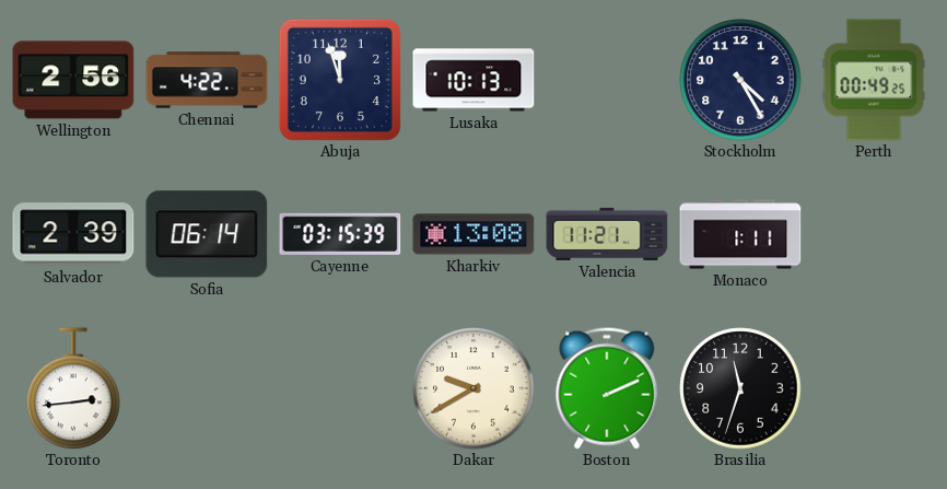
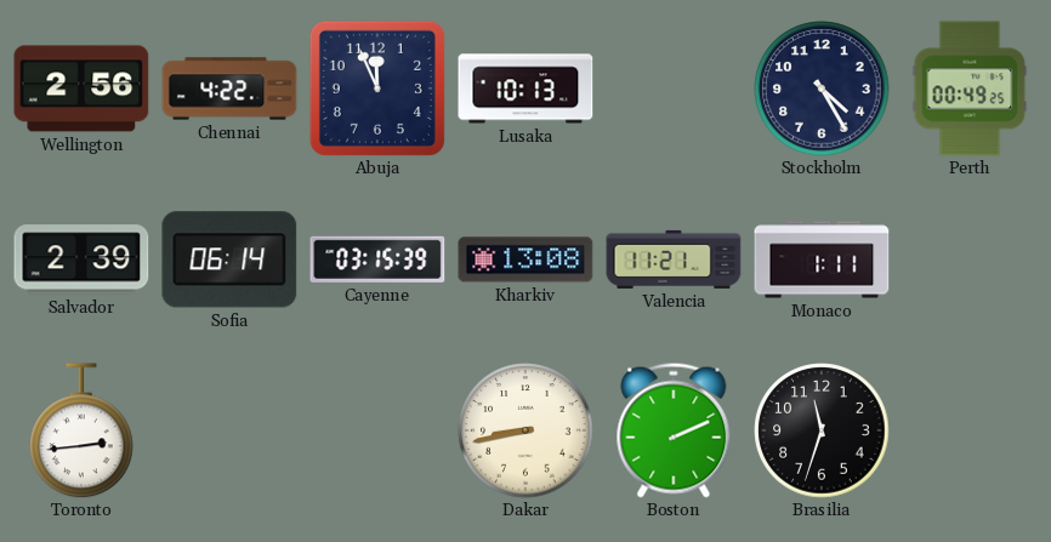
Abuja: 11:57 -> 11:56 (377, 89)
Dakar: 9:40 -> 8:43 (525, 430)
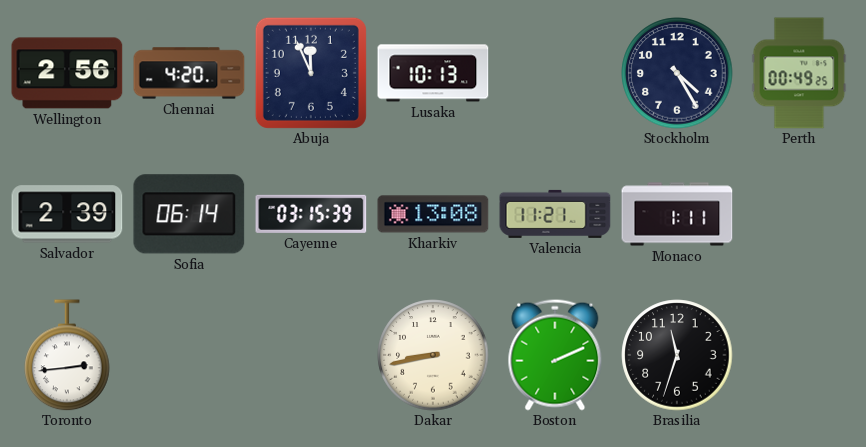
Chennai: 4:22 -> 4:20 (189, 73)
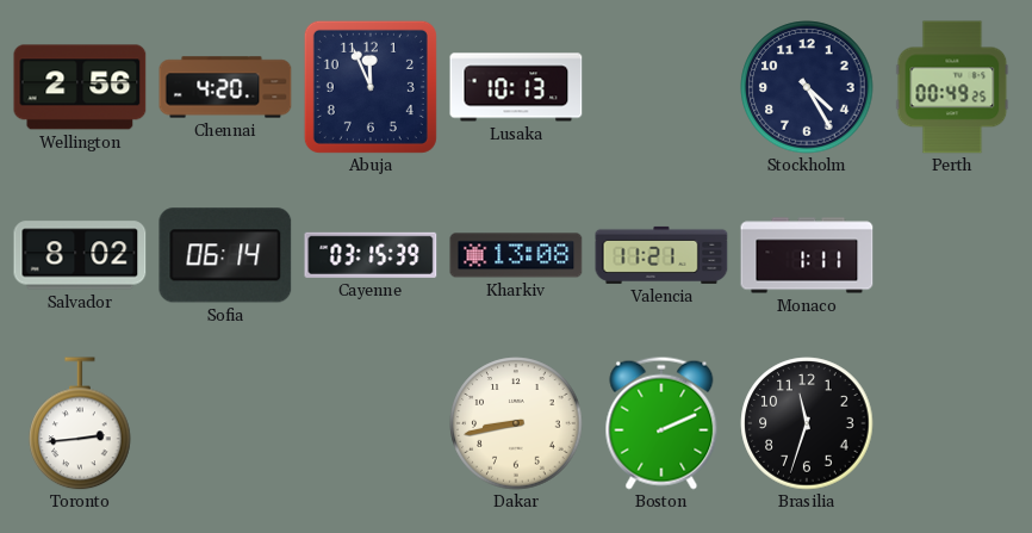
Salvador: 2:39 -> 8:02 (80, 255)
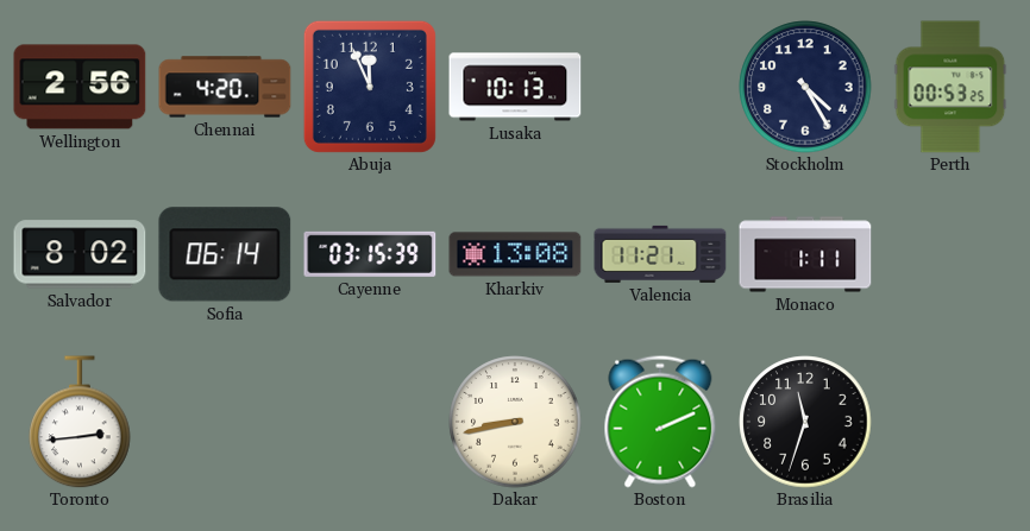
Perth: 00:49 -> 00:53 (950, 87)
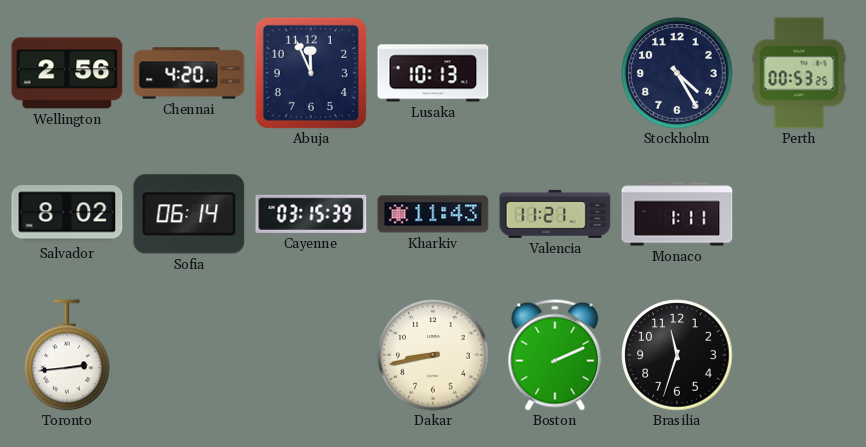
Kharkiv: 13:08 -> 11:43 (433, 214)
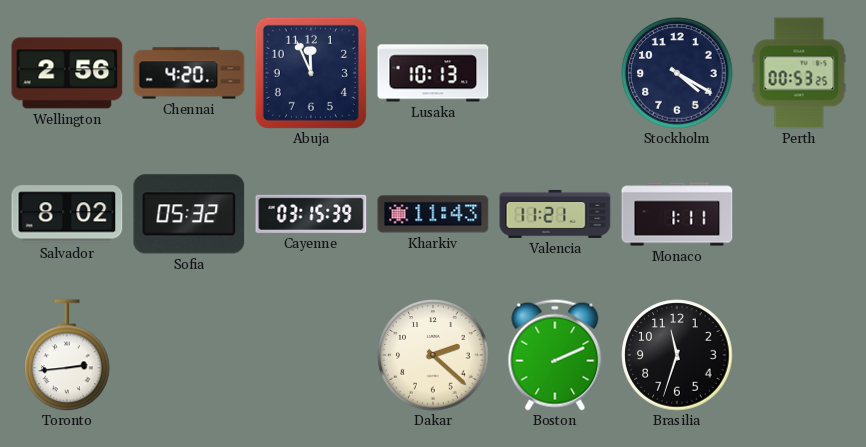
Stockholm: 4:25 -> 4:20 (677, 73)
Sofia: 06:14 -> 05:32 (189, 214)
Dakar: 8:43 -> 2:22 (433, 355)
